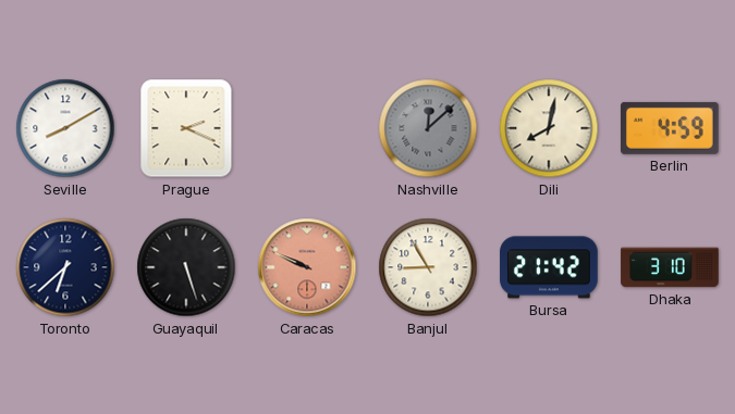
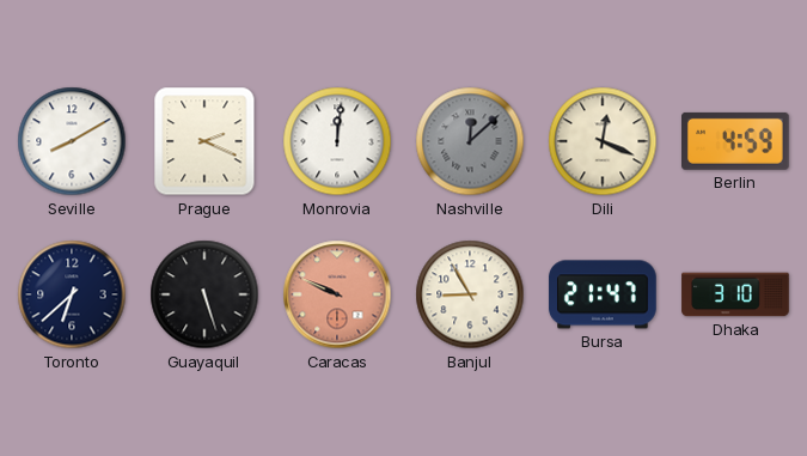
Monrovia: none -> 12:01 (337, 141)
Dili: 8:02 -> 12:19 (603, 141)
Bursa: 21:42 -> 21:47 (603, 294)
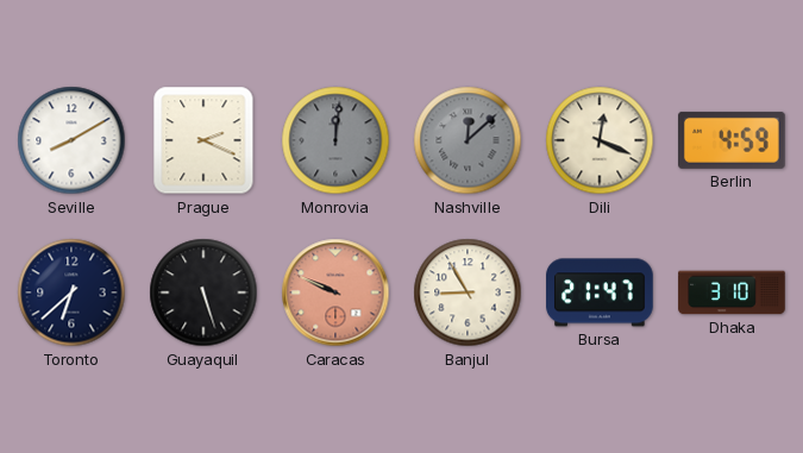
Monrovia dial: white -> grey (335, 140)
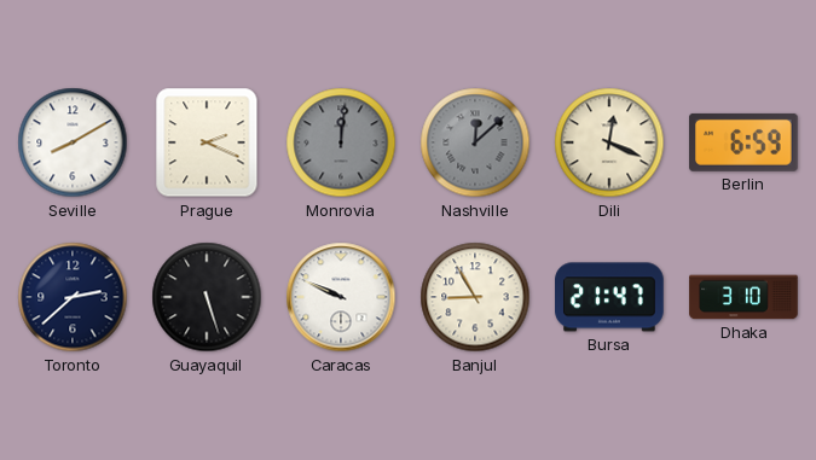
Berlin: 4:59 -> 6:59 (745, 142)
Toronto: 6:38 -> 2:38 (73, 297)
Caracas dial: salmon -> white (341, 297)
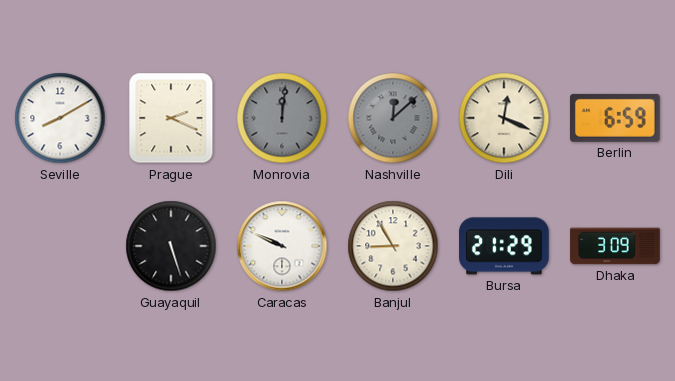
Toronto: 2:38 -> none (73, 297)
Bursa: 21:47 -> 21:29 (504, 246)
Dhaka: 3:10 -> 3:09 (615, 246)
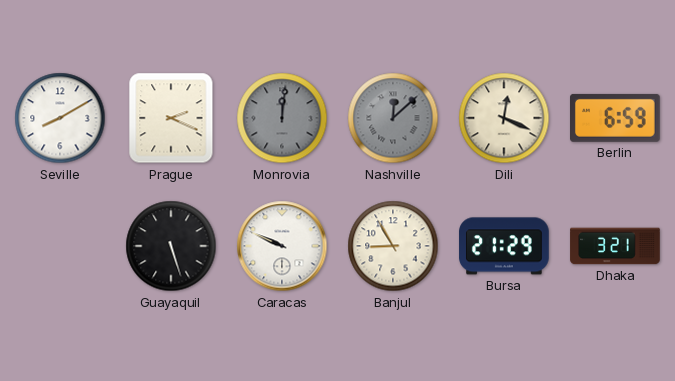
Dhaka: 3:09 -> 3:21 (615, 246)
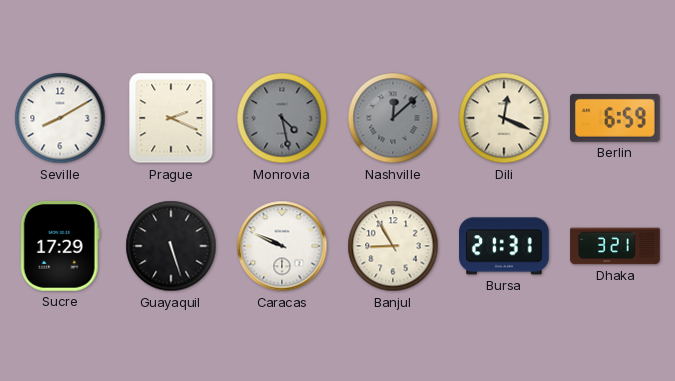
Monrovia: 12:01 -> 4:28 (282, 118)
Sucre: none -> 17:29 (60, 247)
Bursa: 21:29 -> 21:31 (504, 246)
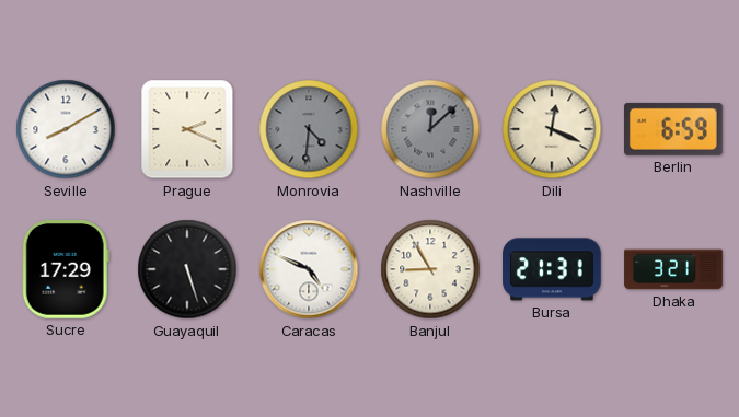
Monrovia: 4:28 -> 4:31 (309, 129)
Caracas: 9:49 -> 4:49 (309, 269)
